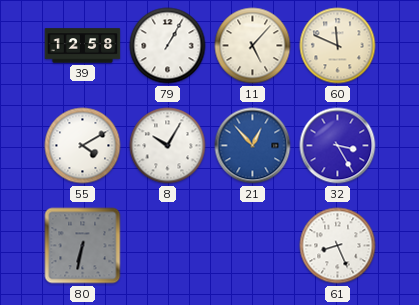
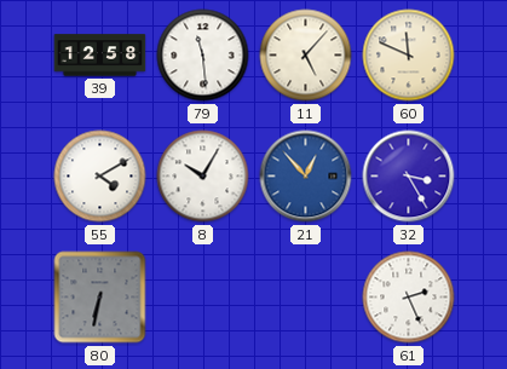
79: 1:05 -> 11:29 (203, 56)
61: 8:26 -> 2:26 (409, 298)
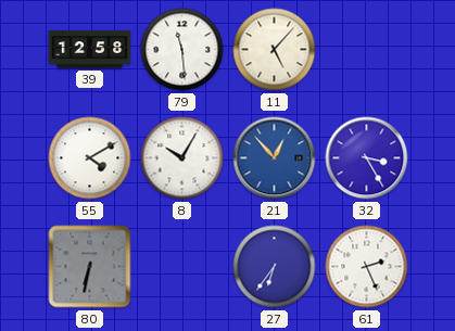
60: 11:49 -> none (409, 56)
27: none -> 6:36 (275, 267)
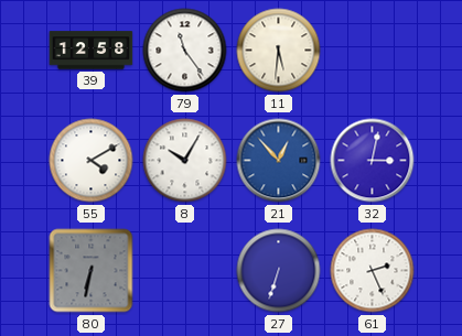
79: 11:29 -> 11:24 (185, 51)
11: 5:07 -> 5:31 (279, 51)
32: 3:25 -> 3:02 (373, 161)
27: 6:36 -> 6:33 (279, 271)
